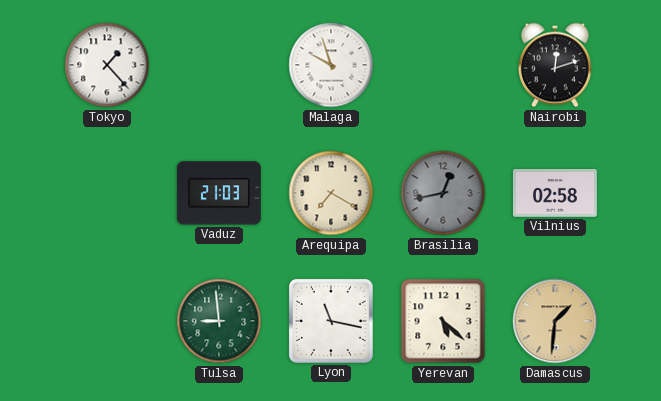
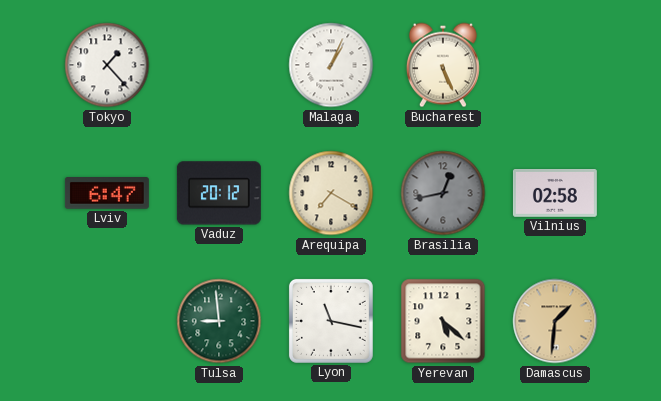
Malaga: 9:57 -> 1:04 (331, 65)
Bucharest: none -> 5:26 (443, 65)
Nairobi: 12:12 -> none (555, 65)
Lviv: none -> 6:47 (107, 194)
Vaduz: 21:03 -> 20:12 (219, 193)
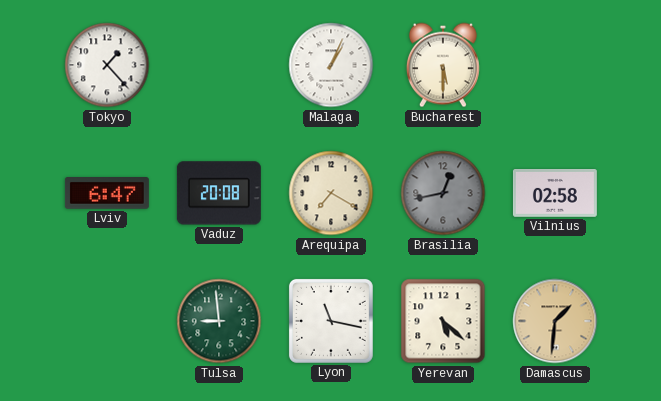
Bucharest: 5:26 -> 5:30 (443, 65)
Vaduz: 20:12 -> 20:08 (219, 193)
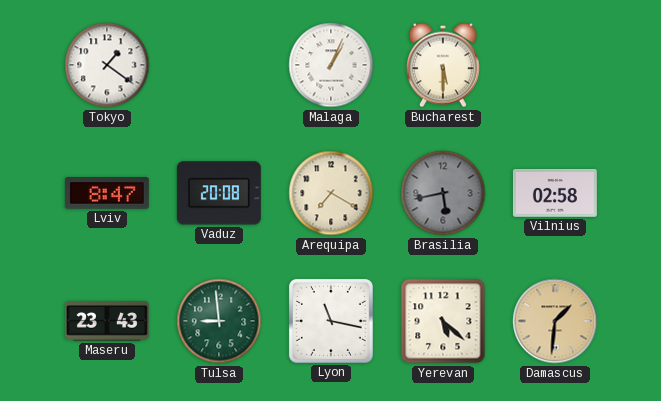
Tokyo: 1:23 -> 1:21 (107, 65)
Lviv: 6:47 -> 8:47 (107, 194)
Brasilia: 12:43 -> 5:43 (443, 193)
Maseru: none -> 23:43 (107, 321)
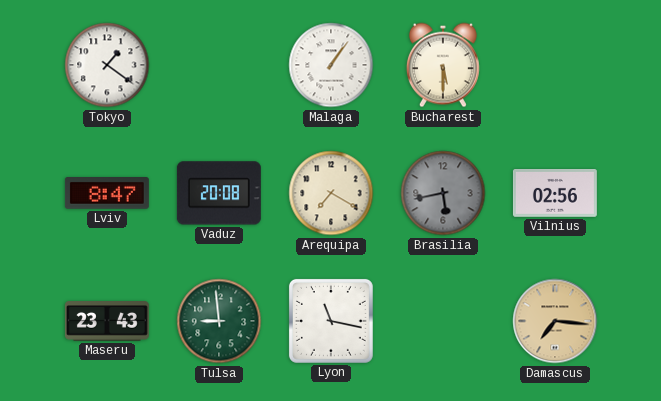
Malaga: 1:04 -> 1:06 (331, 65)
Vilnius: 02:58 -> 02:56 (555, 194)
Yerevan: 5:22 -> none (443, 321)
Damascus: 1:31 -> 7:16 (555, 321)
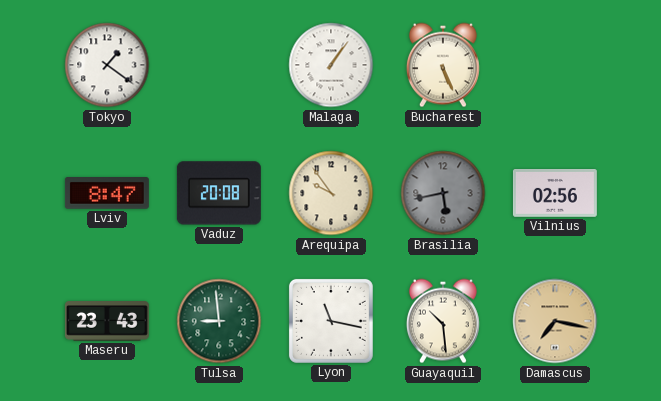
Bucharest: 5:30 -> 5:26 (443, 65)
Arequipa: 7:20 -> 9:54 (331, 193)
Guayaquil: none -> 10:29 (443, 321)
Damascus: 7:16 -> 7:17 (555, 321)
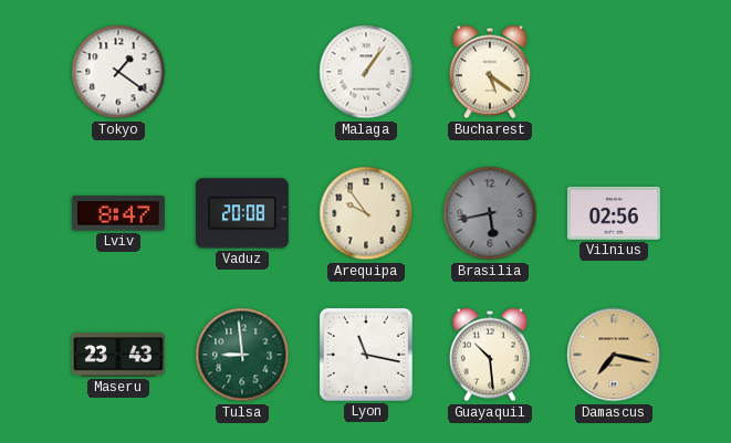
Bucharest: 5:26 -> 5:21 (490, 72)
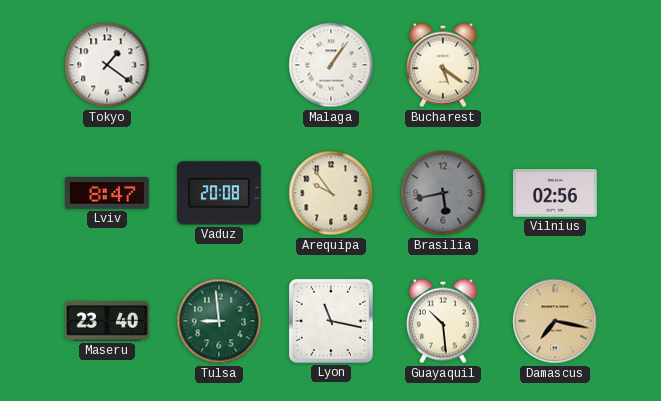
Maseru: 23:43 -> 23:40 (107, 321)
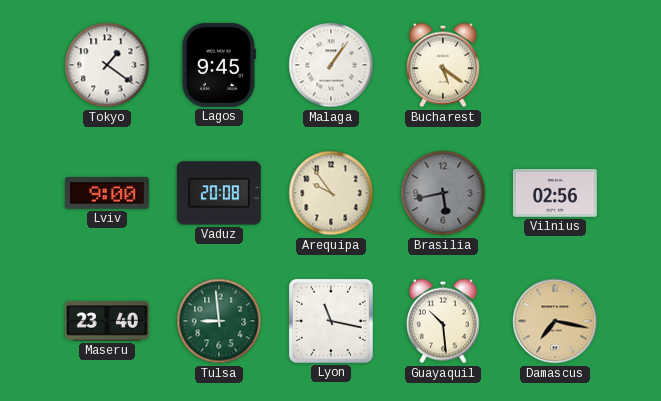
Lagos: none -> 9:45 (218, 65)
Lviv: 8:47 -> 9:00 (107, 194)
